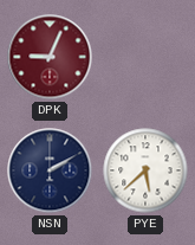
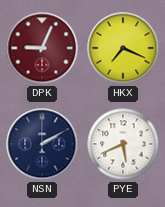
HKX: none -> 7:19 (123, 48)
PYE: 5:38 -> 5:41 (123, 144)
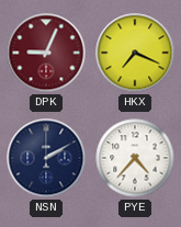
PYE: 5:41 -> 4:37 (135, 158)
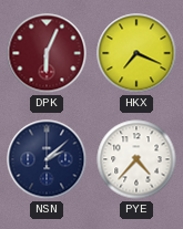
DPK: 9:04 -> 6:04 (47, 53)
NSN: 2:10 -> 2:08 (47, 159)
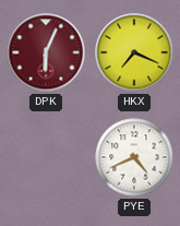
NSN: 2:08 -> none (47, 159)
PYE: 4:37 -> 4:41 (134, 157)
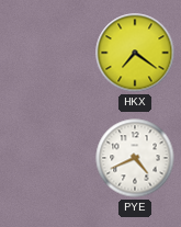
DPK: 6:04 -> none (46, 52)
HKX: 7:19 -> 7:21 (135, 53)
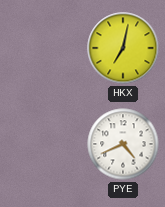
HKX: 7:21 -> 7:02 (123, 48)
